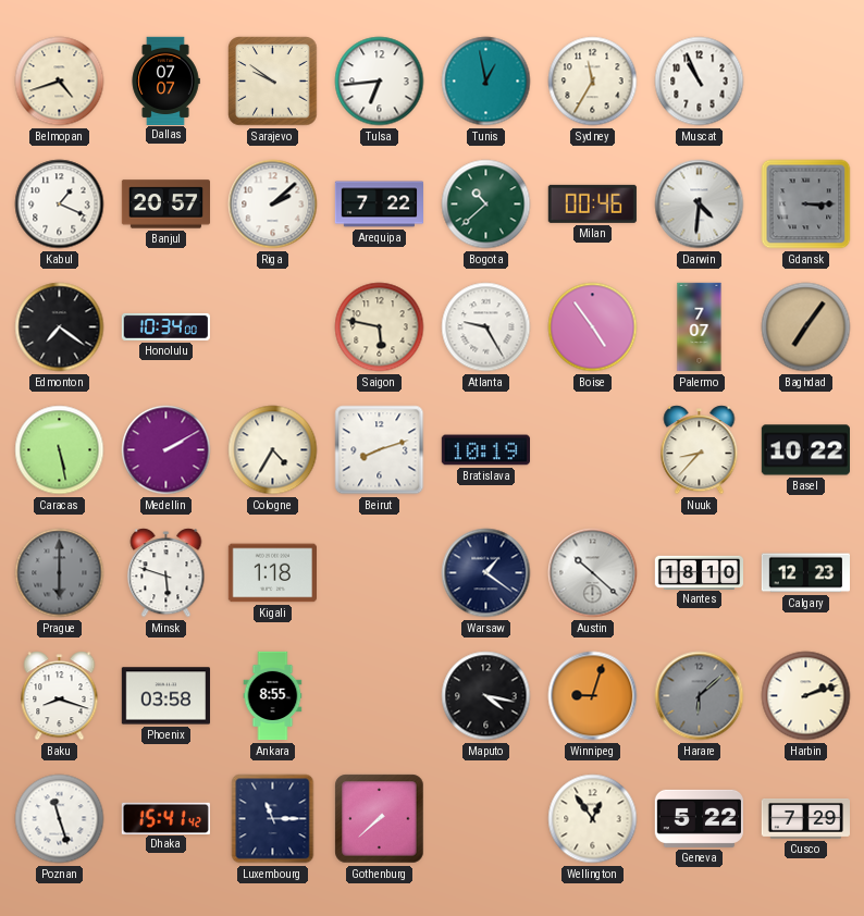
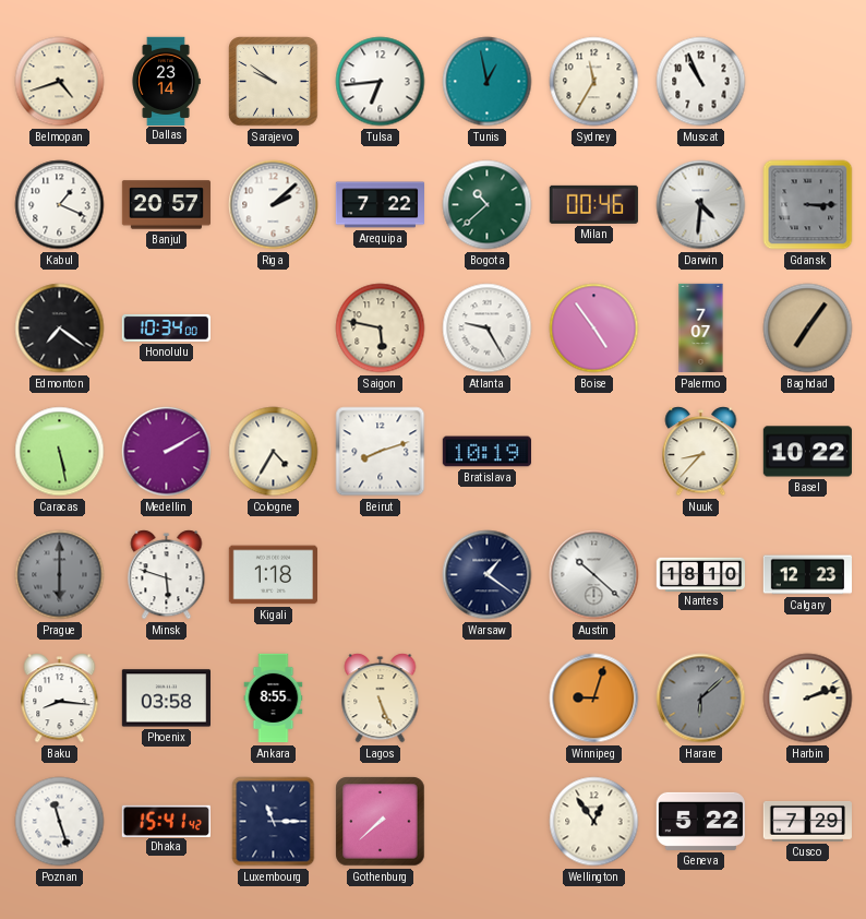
Dallas: 07:07 -> 23:14 (166, 81)
Baku: 8:18 -> 8:16 (60, 699)
Lagos: none -> 5:26 (381, 699)
Maputo: 4:17 -> none (486, 696)
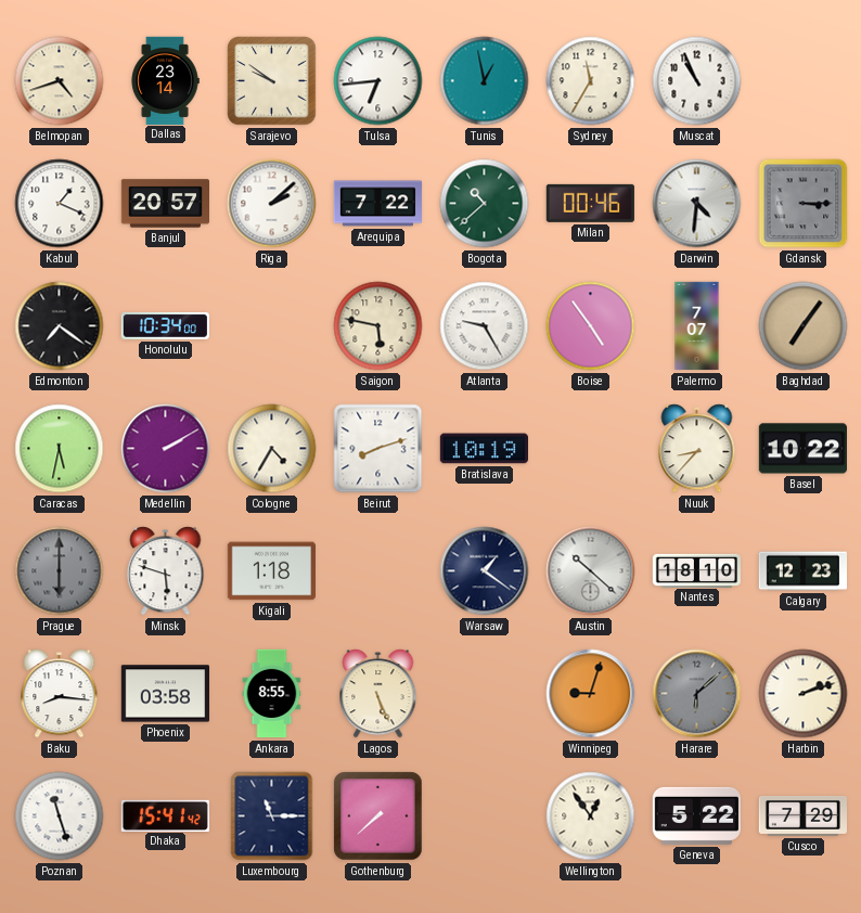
Caracas: 5:28 -> 5:32 (60, 449)
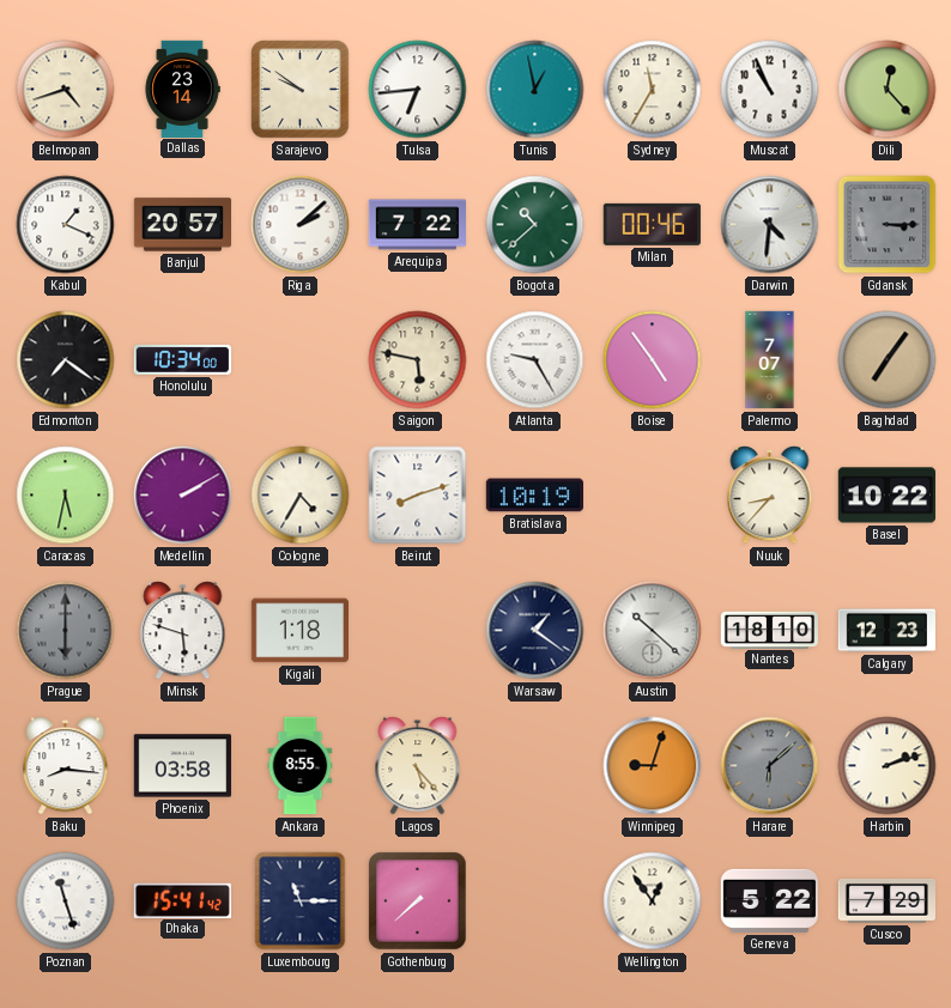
Dili: none -> 12:23 (888, 90)
Lagos: 5:26 -> 5:23 (418, 766)
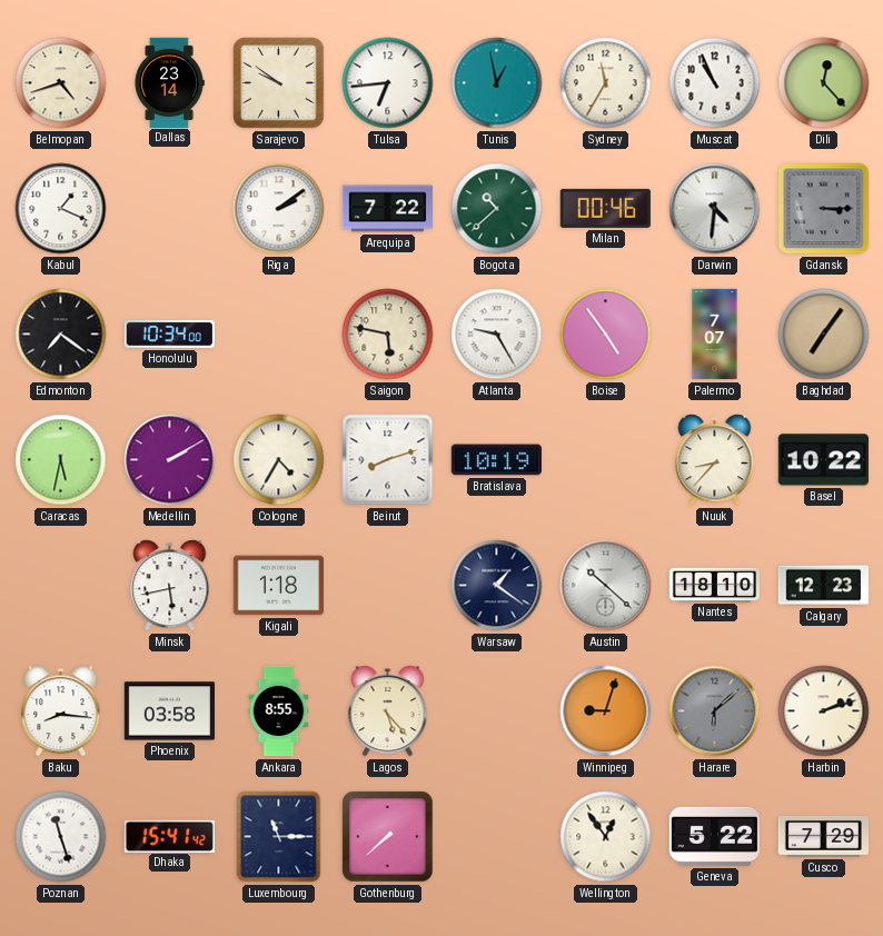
Banjul: 20:57 -> none (182, 225)
Riga: 2:08 -> 2:09 (279, 209)
Prague: 6:00 -> none (66, 631)
Minsk: 5:48 -> 5:43 (170, 586)
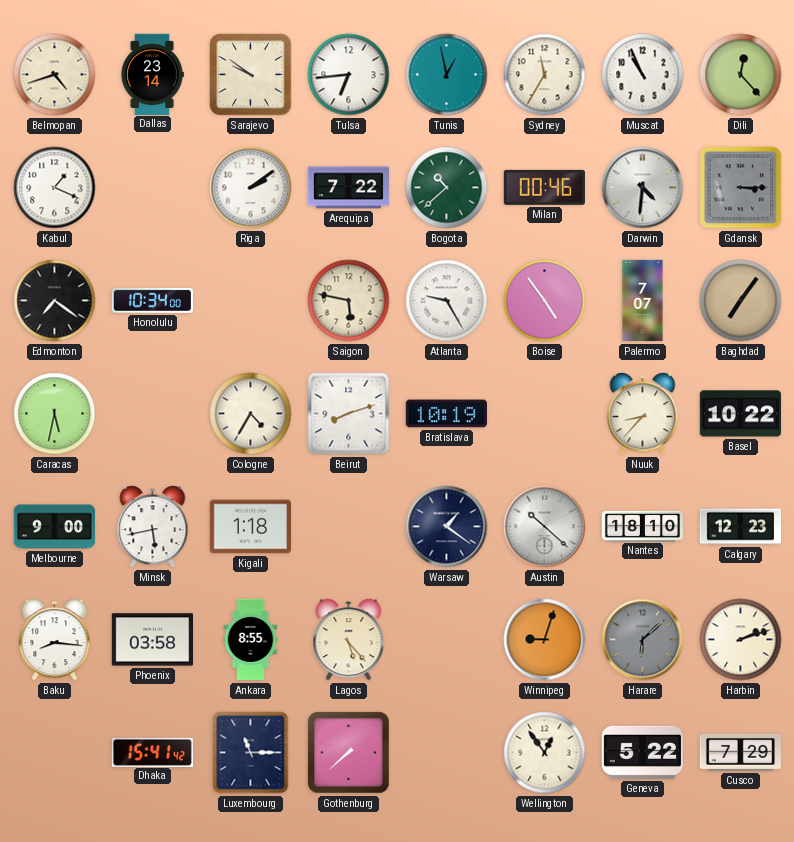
Medellin: 2:10 -> none (170, 460)
Melbourne: none -> 9:00 (54, 527)
Poznan: 11:27 -> none (61, 837)
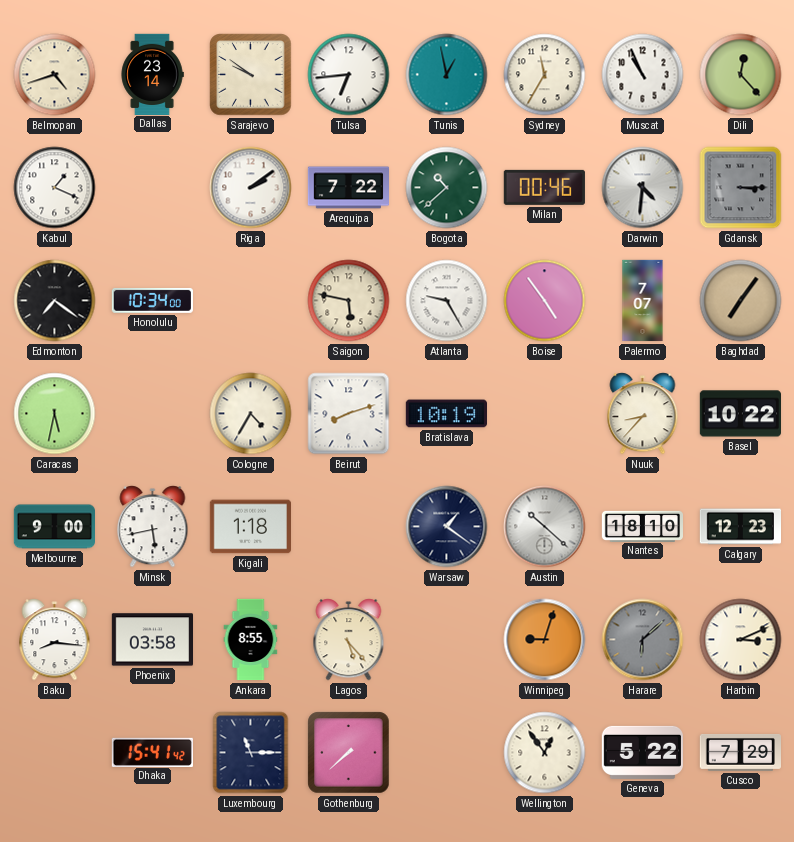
Harbin: 2:12 -> 3:11 (741, 640)
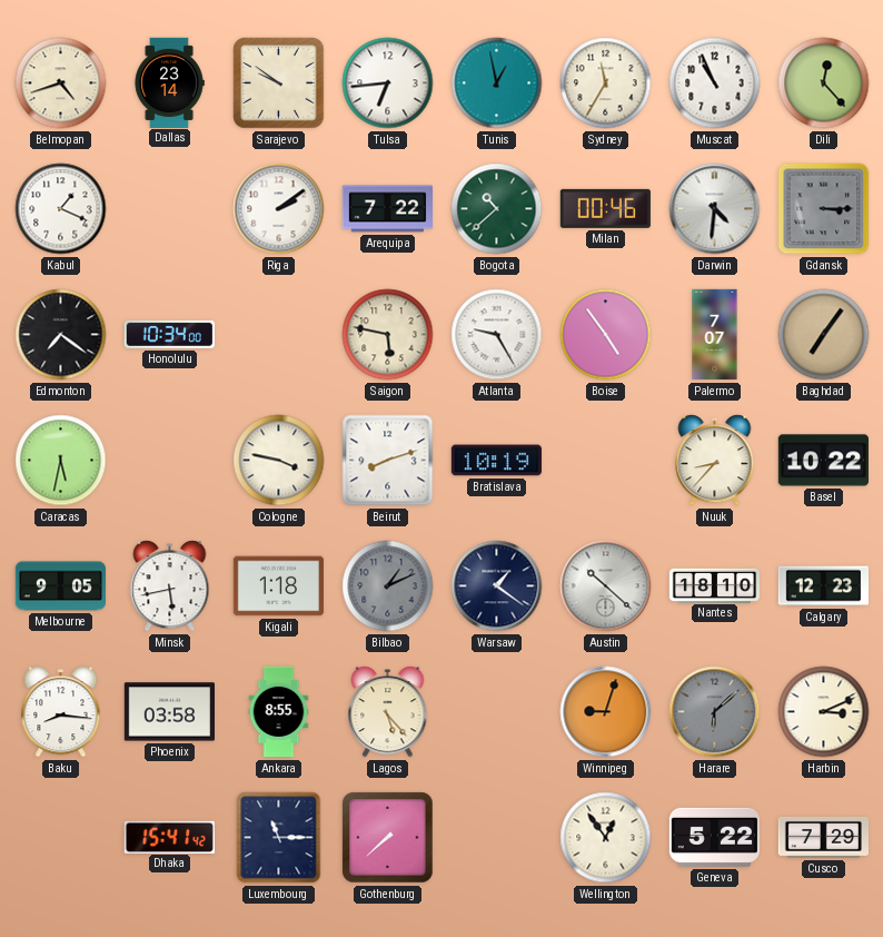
Cologne: 4:35 -> 3:47 (279, 461)
Melbourne: 9:00 -> 9:05 (60, 586)
Bilbao: none -> 1:11 (388, 586)
